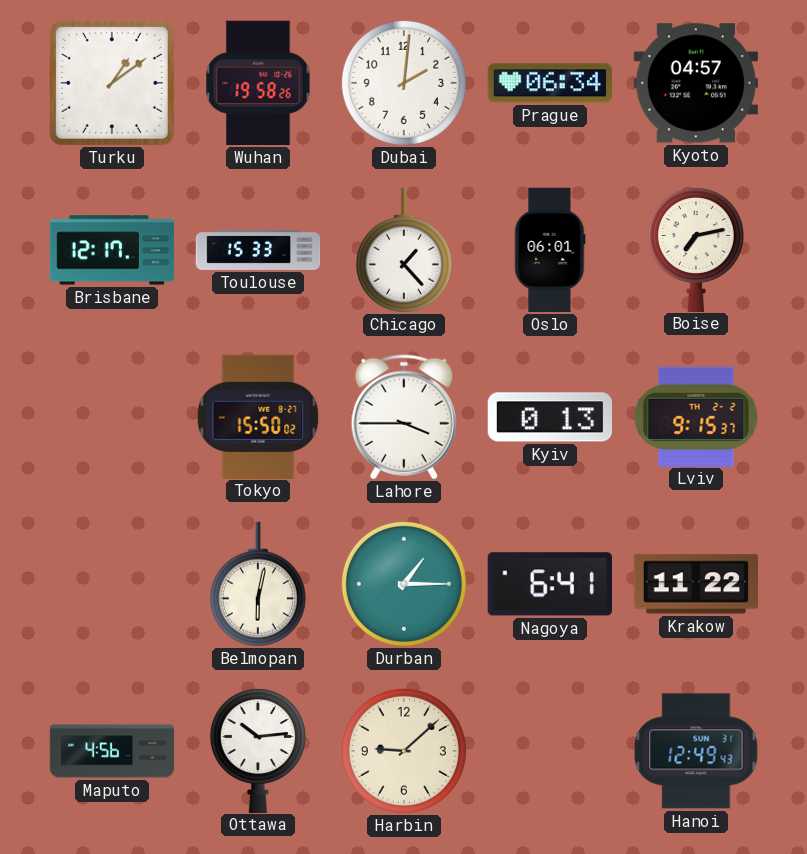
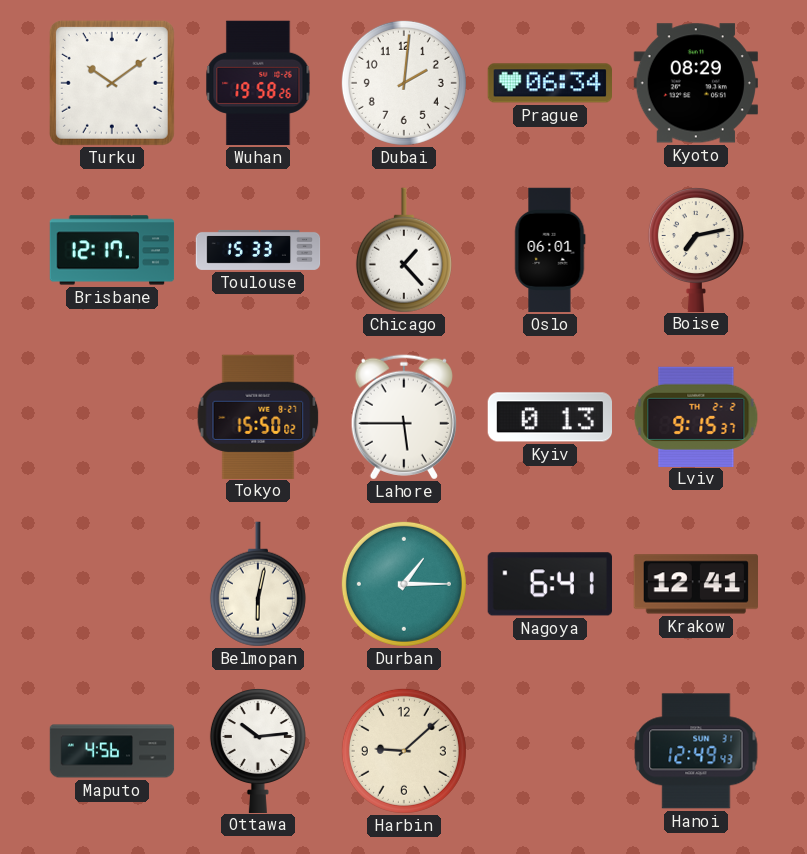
Turku: 1:09 -> 10:09 (112, 83)
Kyoto: 04:57 -> 08:29 (695, 83)
Lahore: 3:45 -> 5:45 (404, 417)
Krakow: 11:22 -> 12:41 (695, 584)
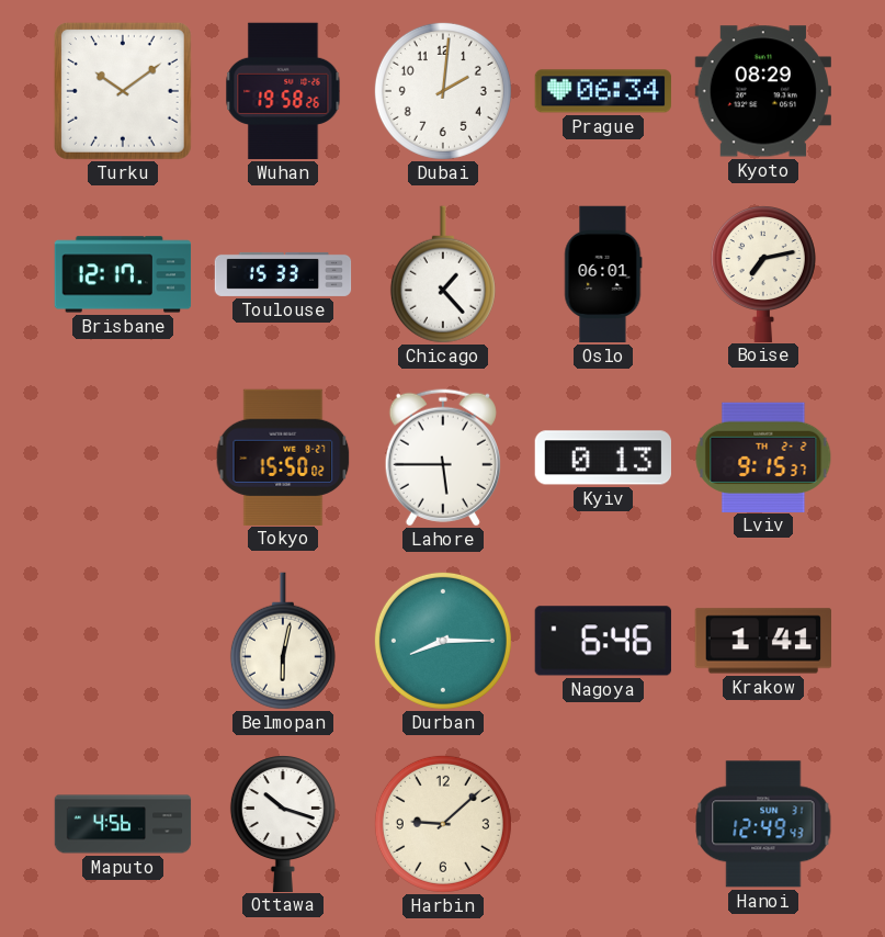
Durban: 1:15 -> 8:15 (443, 641)
Nagoya: 6:41 -> 6:46 (603, 641)
Krakow: 12:41 -> 1:41 (762, 641)
Ottawa: 10:14 -> 10:18 (283, 824)
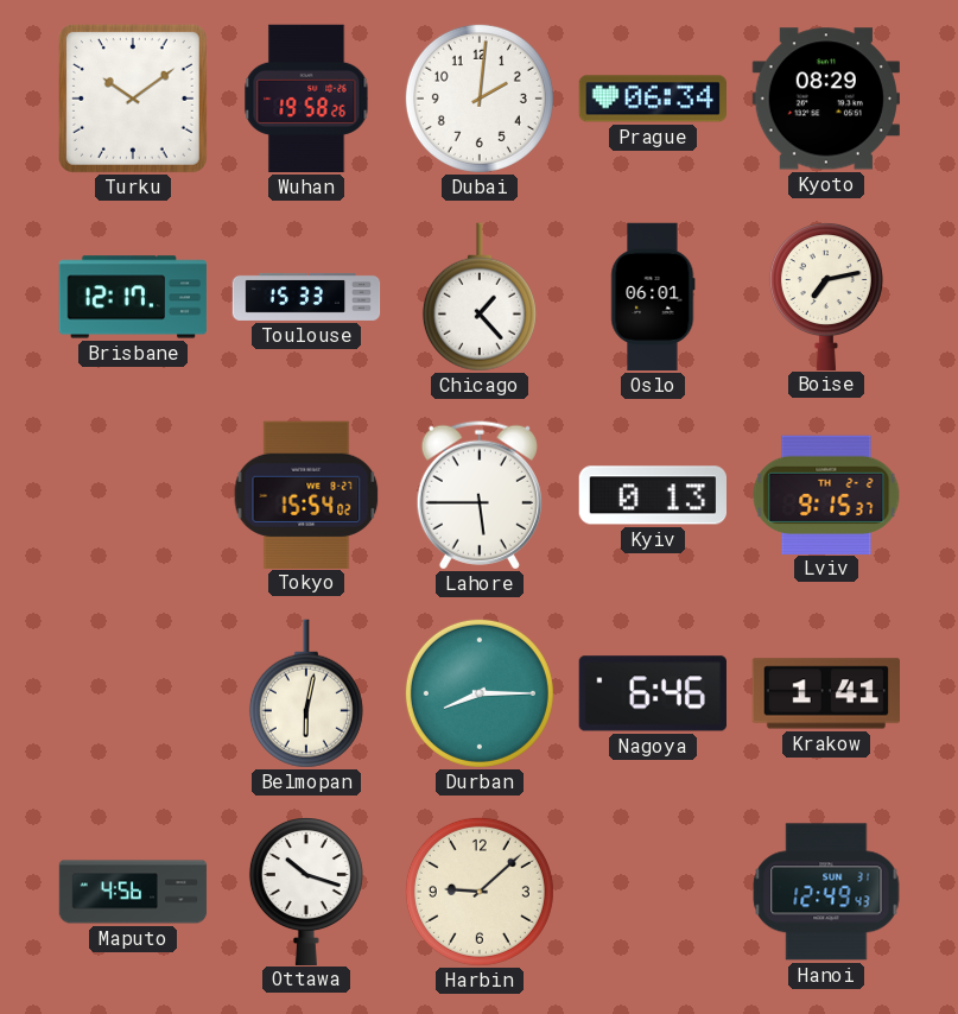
Tokyo: 15:50 -> 15:54 (306, 494)
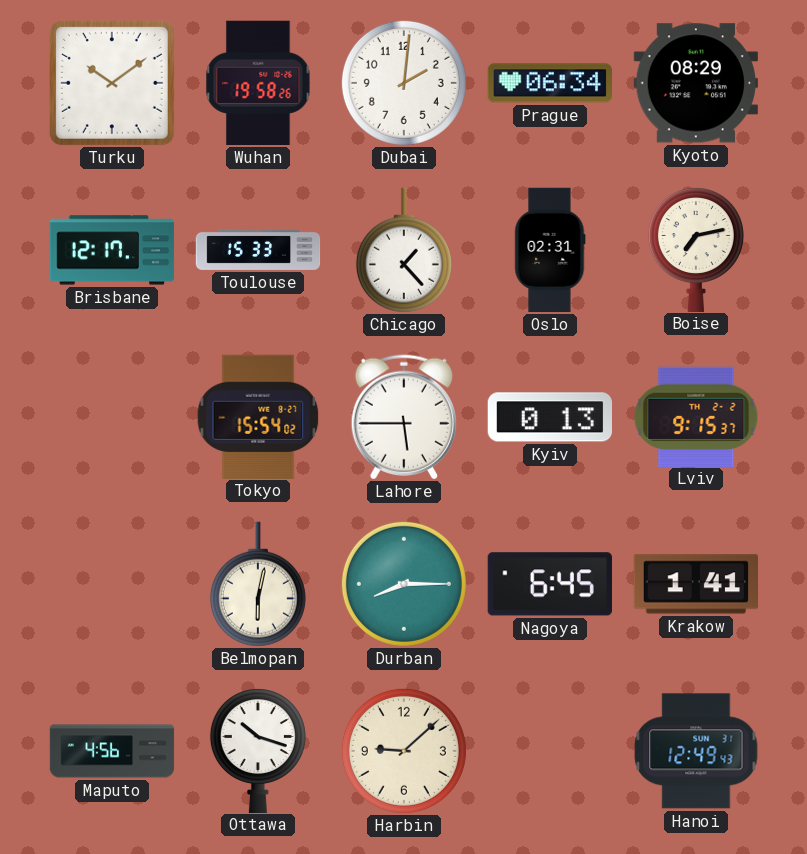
Oslo: 06:01 -> 02:31 (550, 250)
Nagoya: 6:46 -> 6:45 (550, 584)
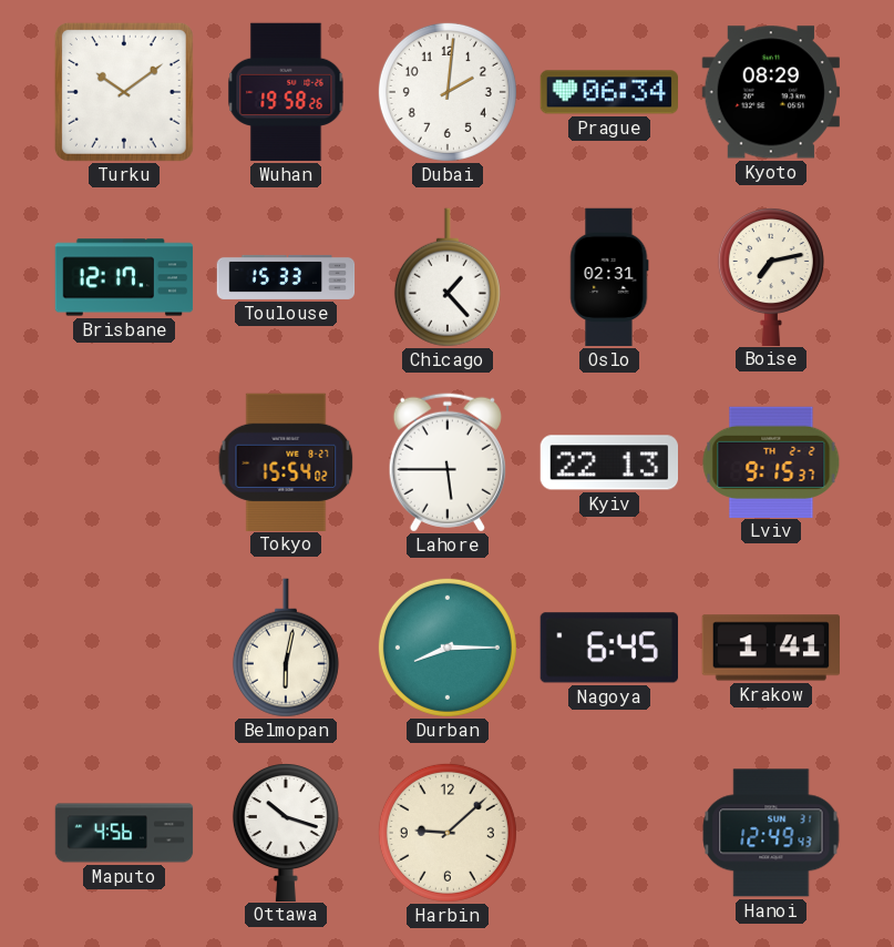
Kyiv: 0:13 -> 22:13 (608, 462)
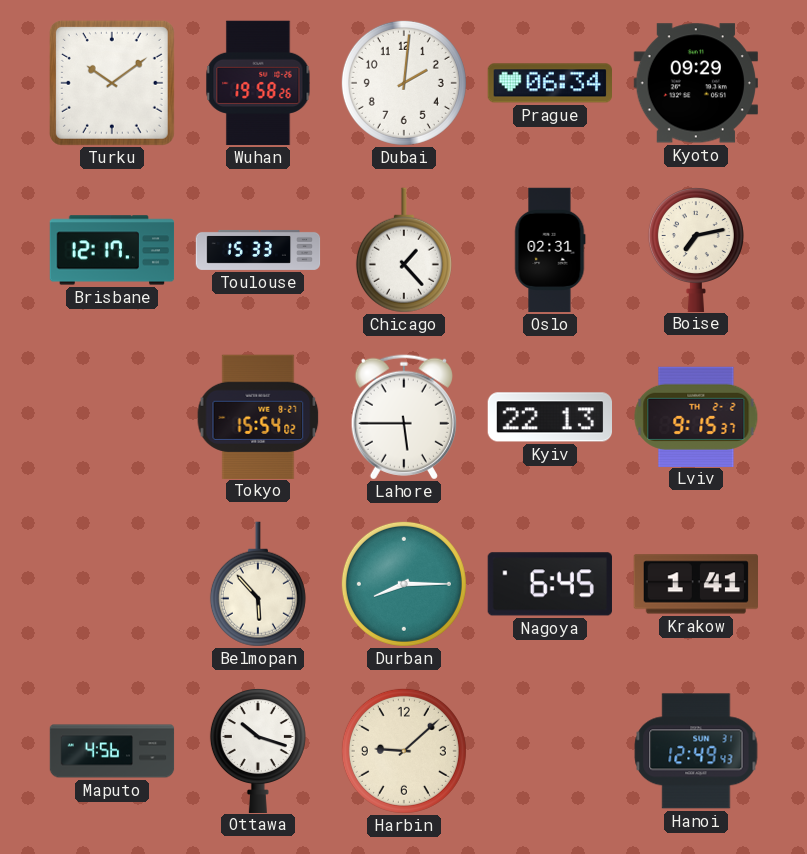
Kyoto: 08:29 -> 09:29 (695, 83)
Belmopan: 6:02 -> 5:53 (258, 584)
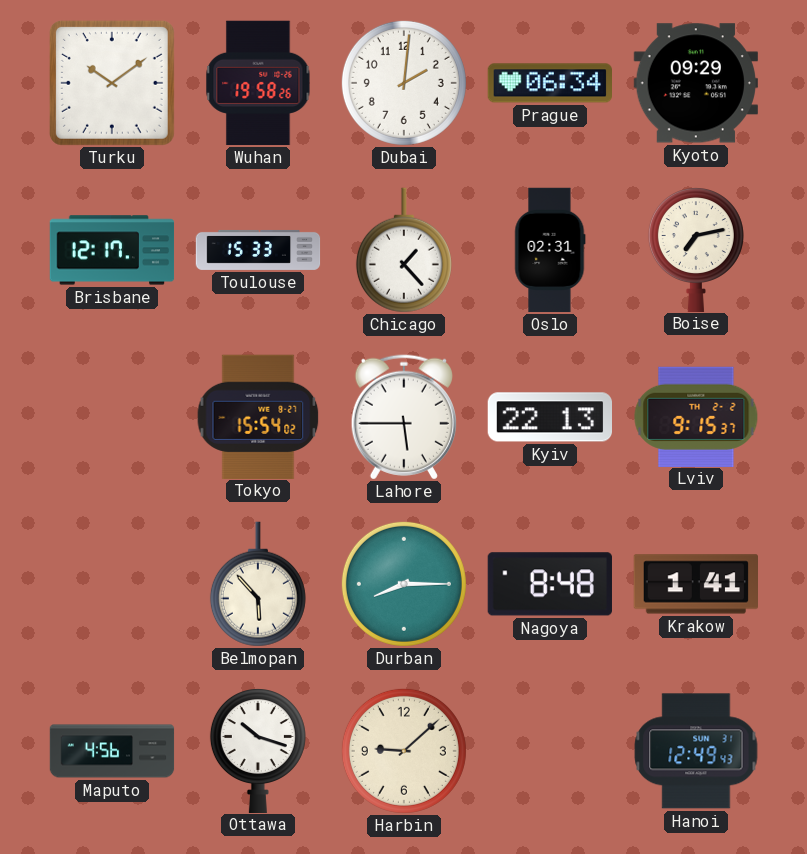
Nagoya: 6:45 -> 8:48 (550, 584)
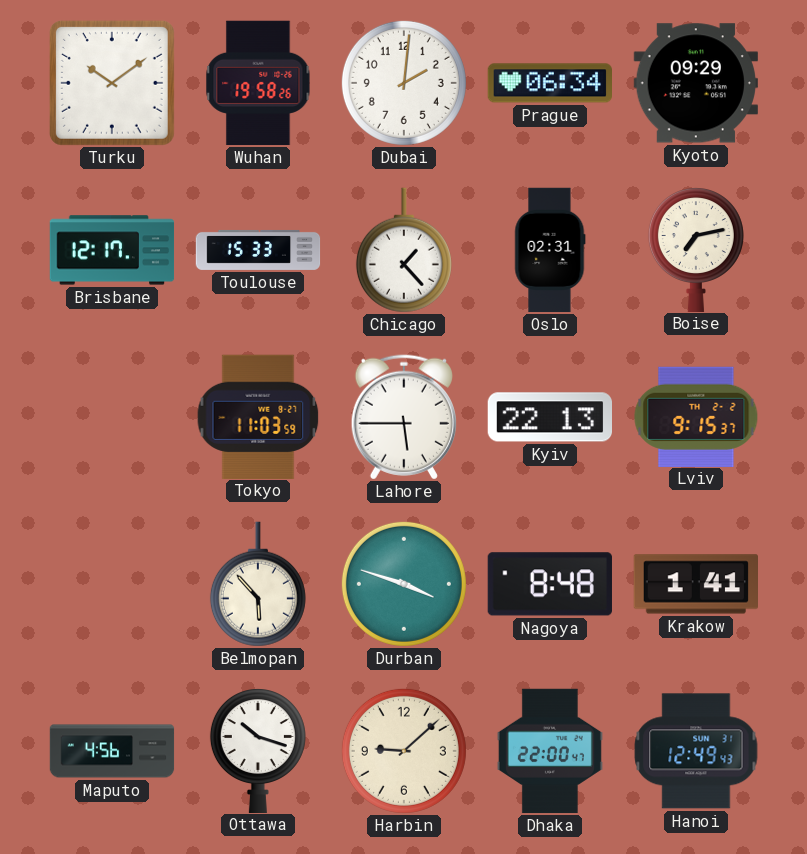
Tokyo: 15:54 -> 11:03 (258, 416)
Durban: 8:15 -> 3:48 (404, 584)
Dhaka: none -> 22:00 (550, 751)
